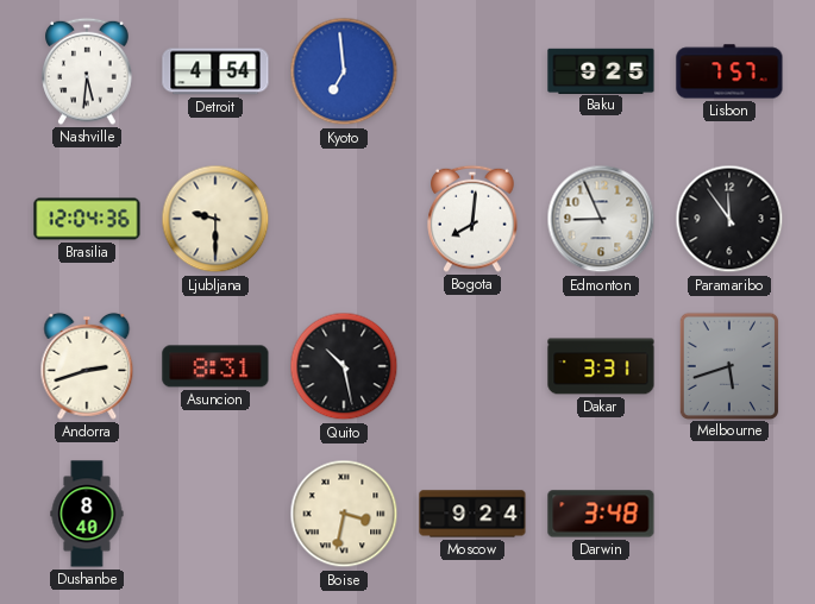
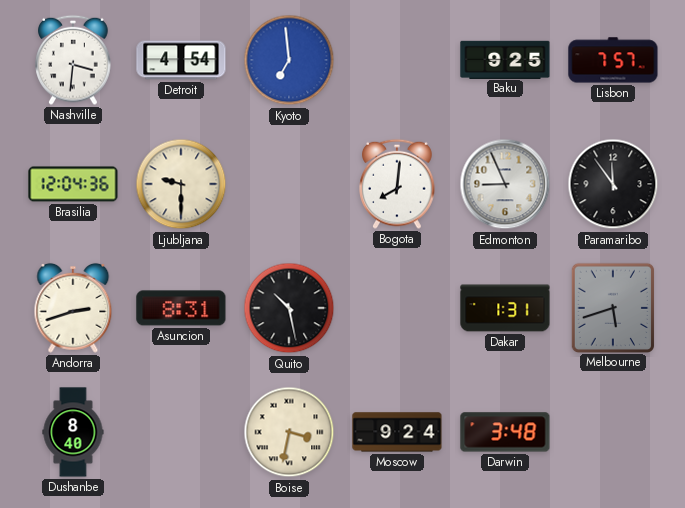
Nashville: 5:31 -> 3:31 (73, 60)
Dakar: 3:31 -> 1:31 (505, 308)
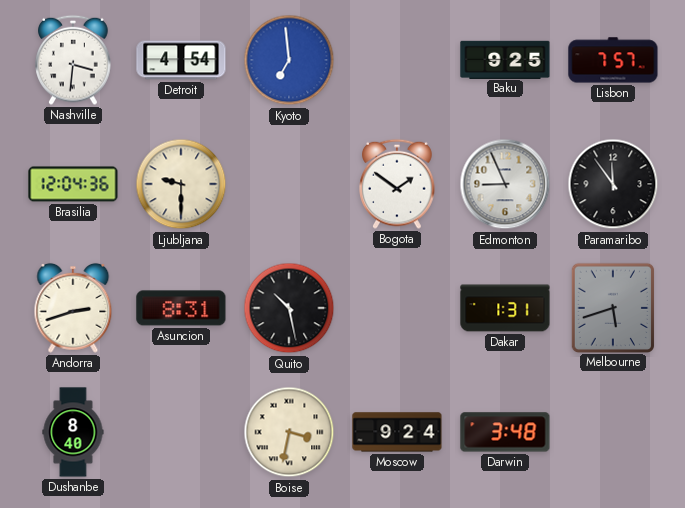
Bogota: 8:01 -> 1:51 (397, 184)
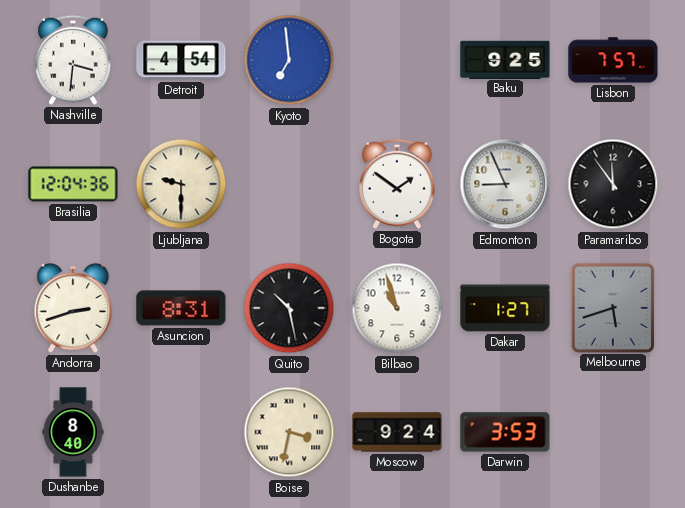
Bilbao: none -> 10:57 (397, 308)
Dakar: 1:31 -> 1:27 (505, 308)
Darwin: 3:48 -> 3:53 (505, 432)
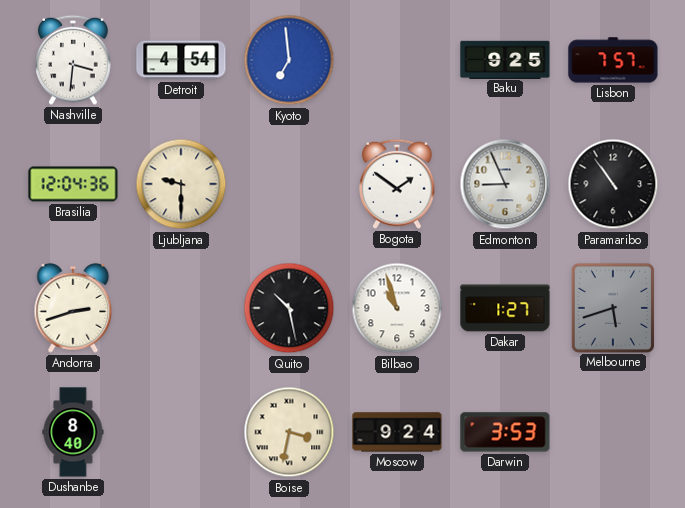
Paramaribo: 11:54 -> 10:54 (613, 184)
Asuncion: 8:31 -> none (181, 308)
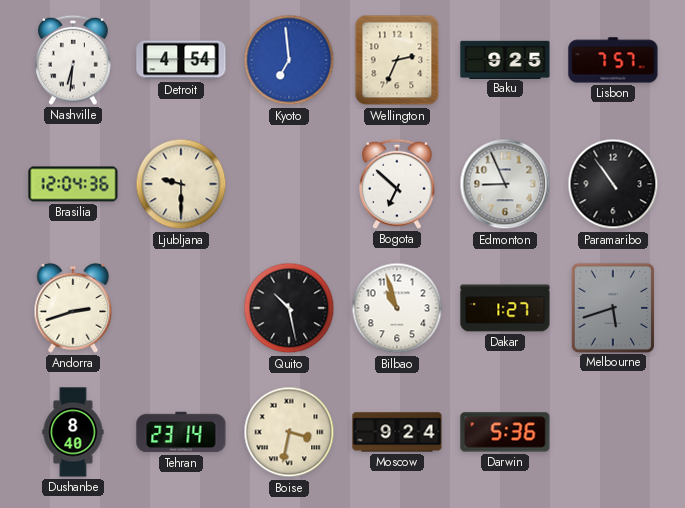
Nashville: 3:31 -> 6:31 (73, 60)
Wellington: none -> 2:34 (397, 60)
Bogota: 1:51 -> 6:52 (397, 184)
Tehran: none -> 23:14 (181, 432)
Darwin: 3:53 -> 5:36 (505, 432)
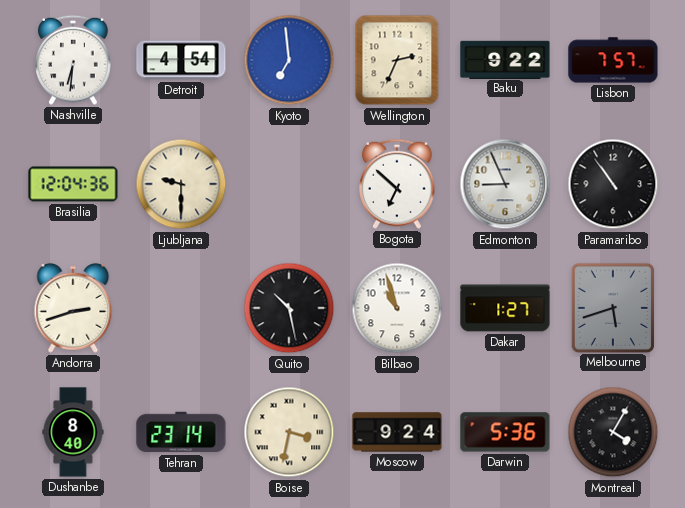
Baku: 9:25 -> 9:22 (505, 59)
Montreal: none -> 4:05 (613, 432)
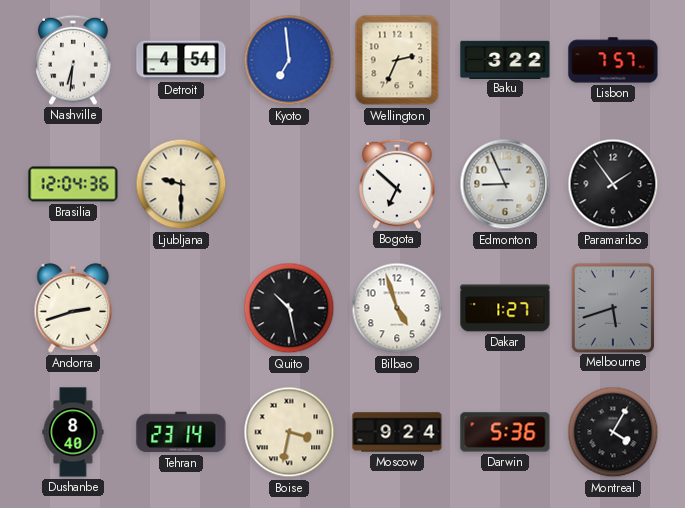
Baku: 9:22 -> 3:22 (505, 59)
Paramaribo: 10:54 -> 1:54 (613, 184)
Bilbao: 10:57 -> 4:57 (397, 308)
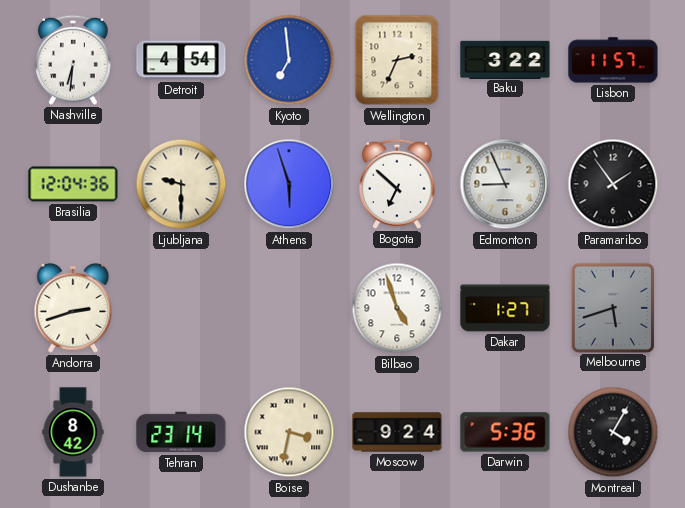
Lisbon: 7:57 -> 11:57 (613, 60)
Athens: none -> 5:57 (289, 184)
Quito: 10:28 -> none (289, 308)
Dushanbe: 8:40 -> 8:42 (73, 432)
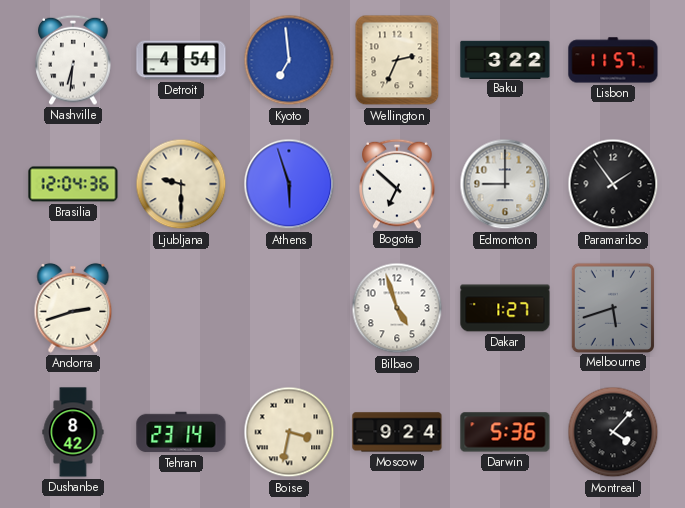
Edmonton: 8:56 -> 9:00 (505, 184)
Montreal: 4:05 -> 4:07 (613, 432)
